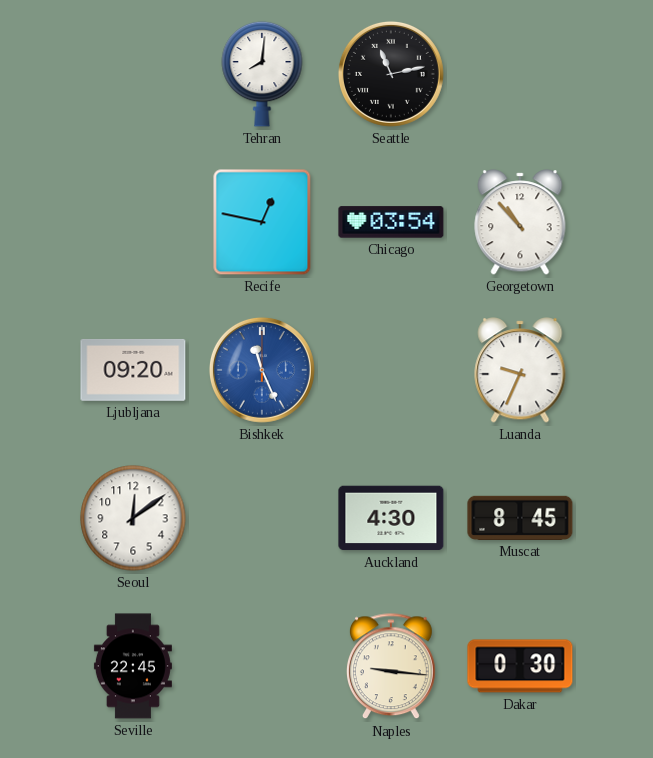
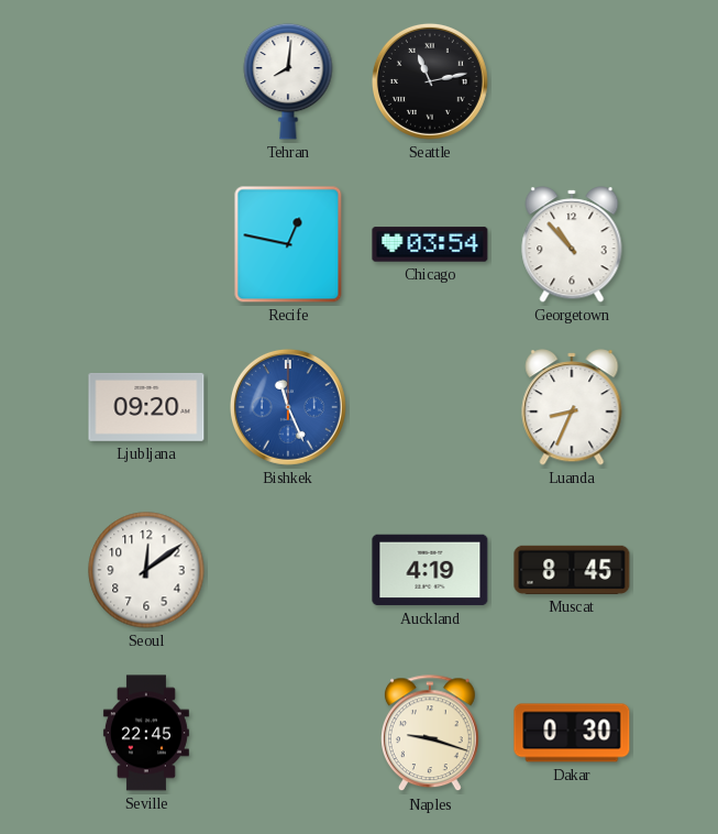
Luanda: 9:34 -> 8:34 (572, 407)
Auckland: 4:30 -> 4:19 (430, 570)
Naples: 9:16 -> 9:18 (430, 734)
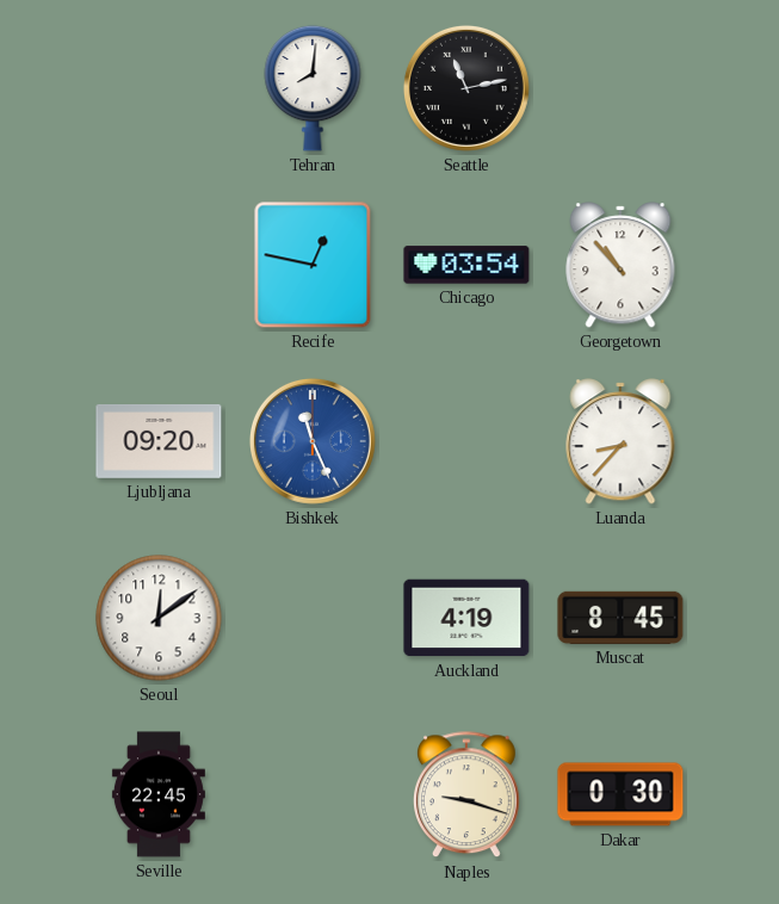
Luanda: 8:34 -> 8:37 (620, 441)
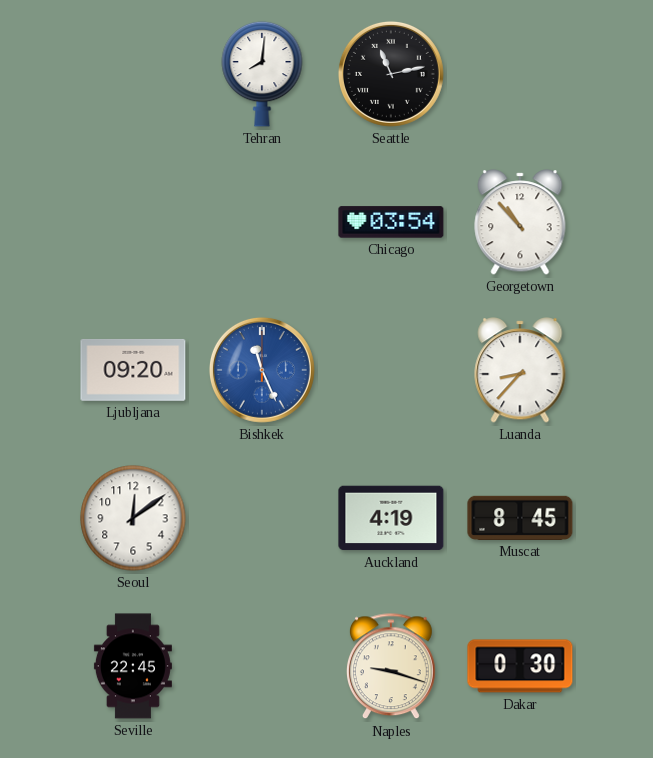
Recife: 12:47 -> none (313, 265)
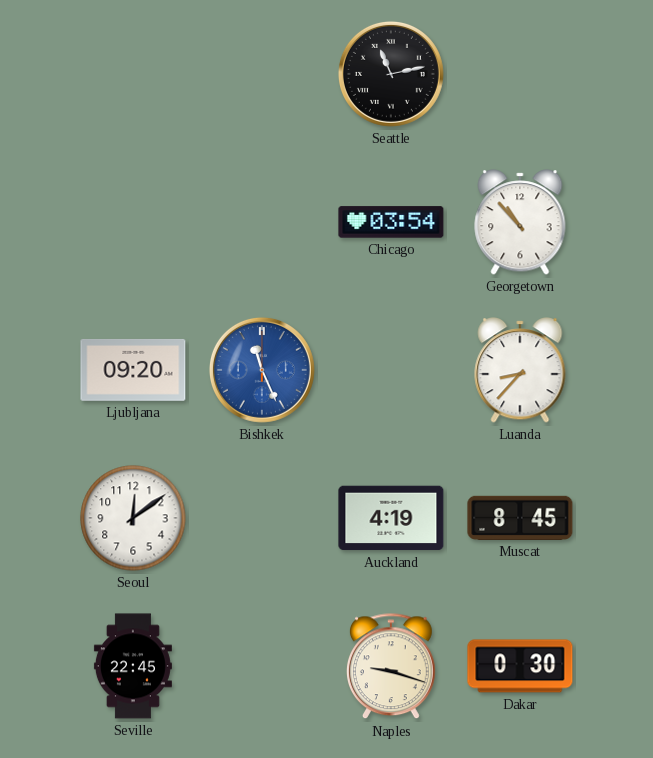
Tehran: 8:01 -> none (262, 74)
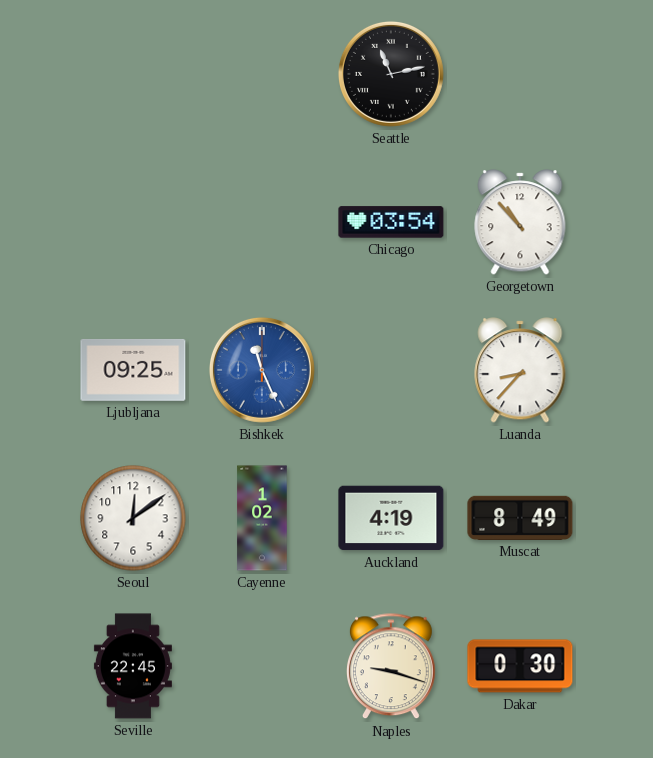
Ljubljana: 09:20 -> 09:25 (133, 370)
Cayenne: none -> 1:02 (262, 518)
Muscat: 8:45 -> 8:49 (520, 518)
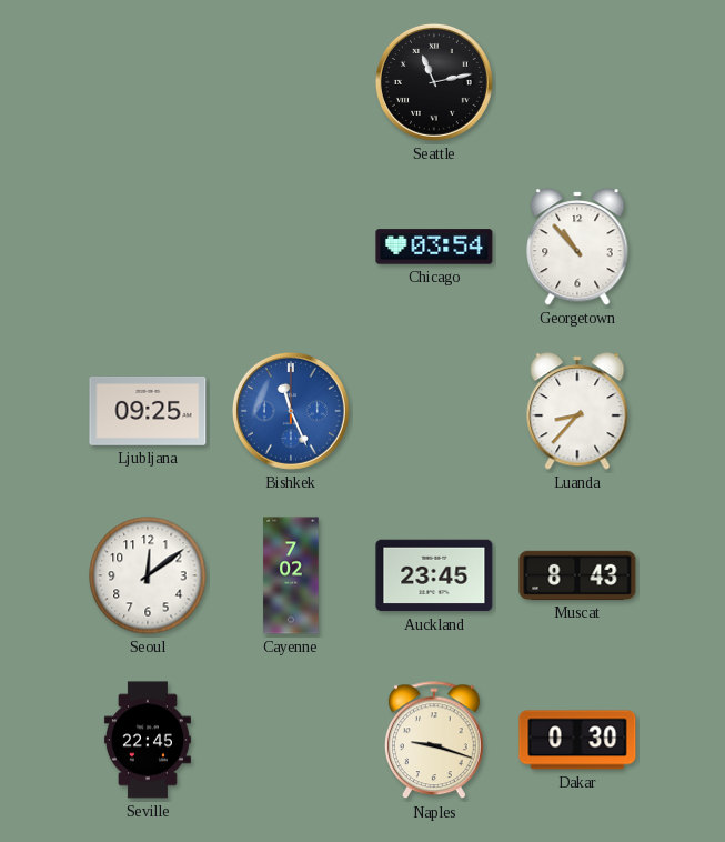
Cayenne: 1:02 -> 7:02 (291, 575)
Auckland: 4:19 -> 23:45 (434, 575)
Muscat: 8:49 -> 8:43 (577, 575)
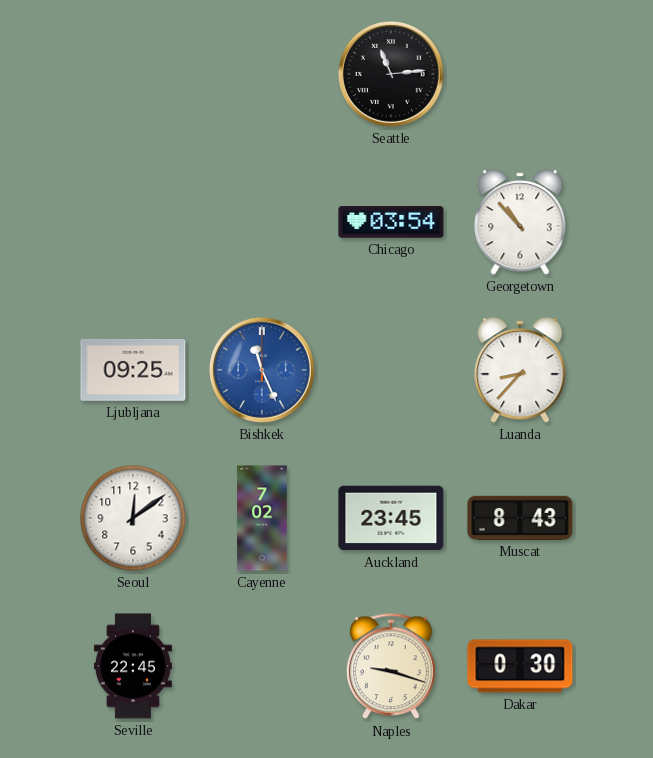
Seattle: 11:13 -> 11:14 (391, 74)
